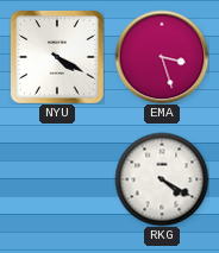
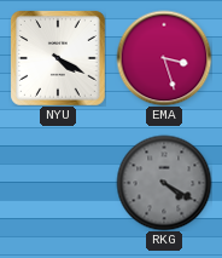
RKG dial: white -> grey (164, 183)
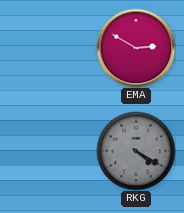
NYU: 4:20 -> none (58, 58)
EMA: 3:27 -> 2:50 (136, 48)
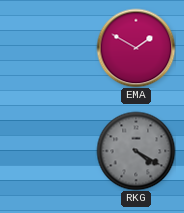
EMA: 2:50 -> 1:50 (136, 48)
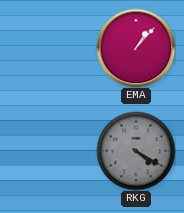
EMA: 1:50 -> 1:07 (136, 48)
